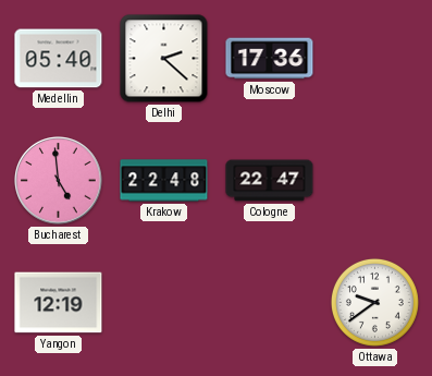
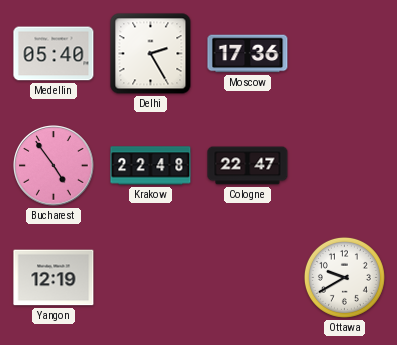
Delhi: 2:22 -> 2:25 (151, 54)
Bucharest: 4:59 -> 4:54 (54, 166)
Ottawa: 9:39 -> 9:40 (344, 277)
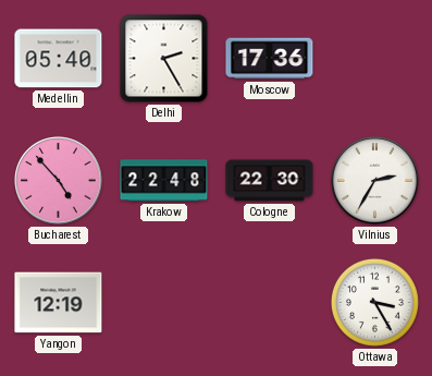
Bucharest: 4:54 -> 4:53 (59, 181)
Cologne: 22:47 -> 22:30 (270, 181)
Vilnius: none -> 2:35 (375, 181)
Ottawa: 9:40 -> 3:25 (374, 302)
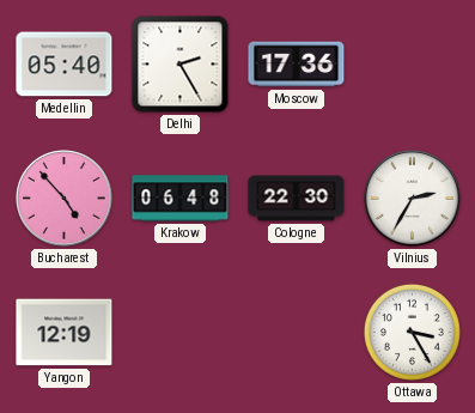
Krakow: 22:48 -> 06:48 (181, 199)
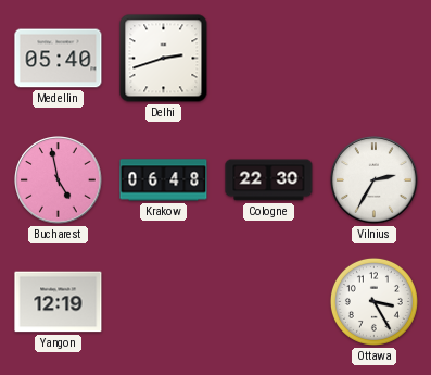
Delhi: 2:25 -> 2:42 (164, 59)
Moscow: 17:36 -> none (297, 65)
Bucharest: 4:53 -> 4:58 (59, 180)
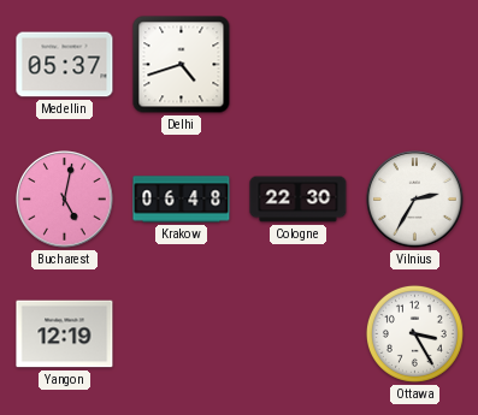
Medellin: 05:40 -> 05:37 (65, 65)
Delhi: 2:42 -> 4:42 (182, 65)
Bucharest: 4:58 -> 5:02 (65, 200)
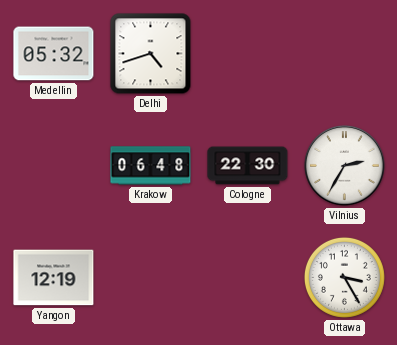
Medellin: 05:37 -> 05:32 (54, 54)
Bucharest: 5:02 -> none (65, 200)
